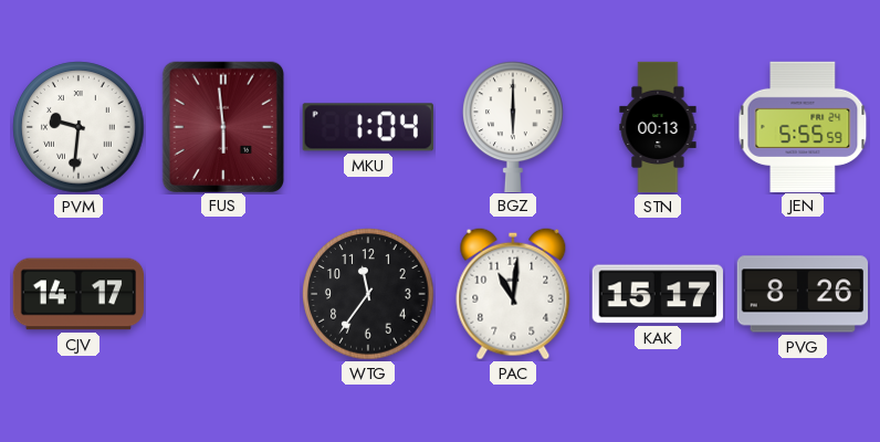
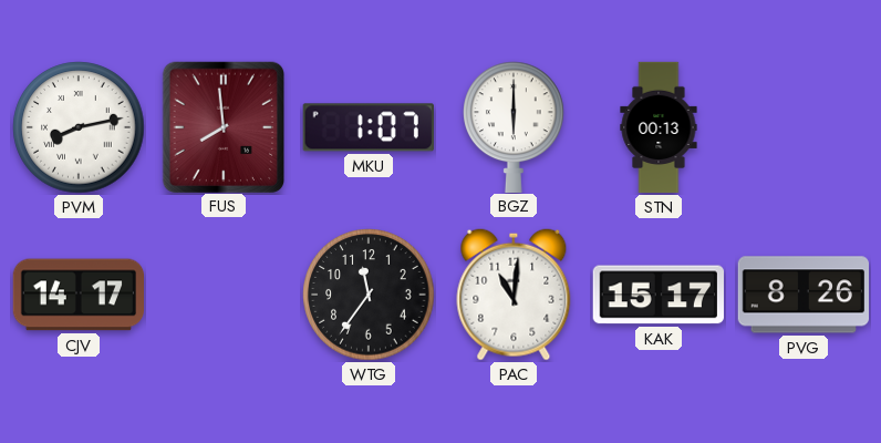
PVM: 9:31 -> 8:13 (79, 127)
FUS: 5:59 -> 7:59 (222, 126)
MKU: 1:04 -> 1:07 (369, 127)
JEN: 5:55 -> none (803, 126)
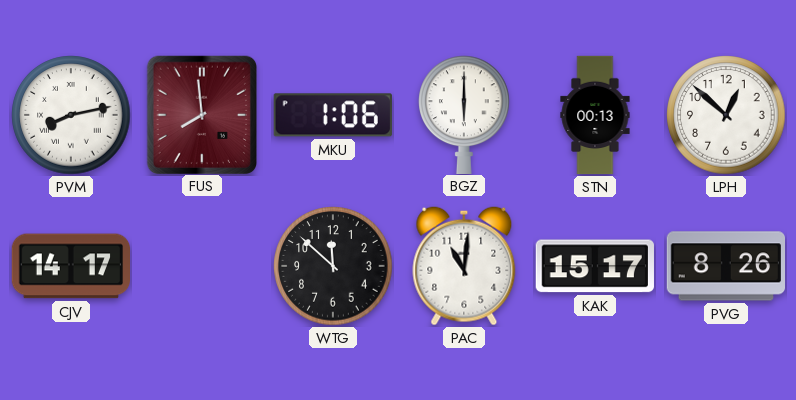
MKU: 1:07 -> 1:06 (333, 115)
LPH: none -> 12:52 (726, 115)
WTG: 11:36 -> 11:52 (333, 266)
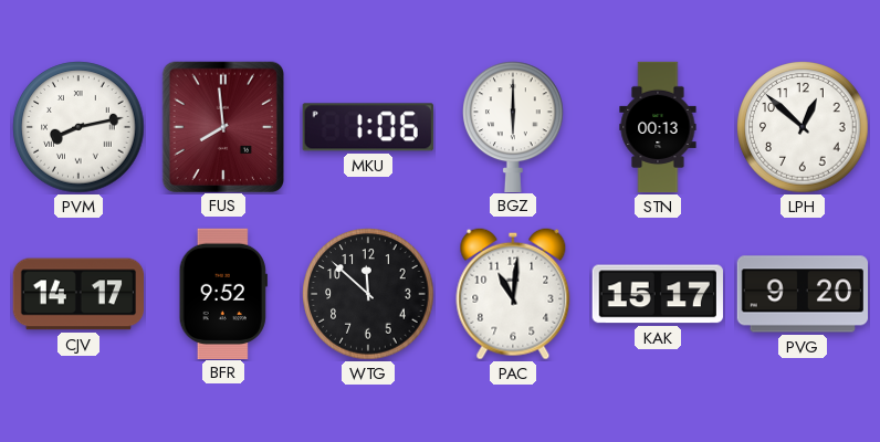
BFR: none -> 9:52 (223, 293)
PVG: 8:26 -> 9:20 (802, 294)
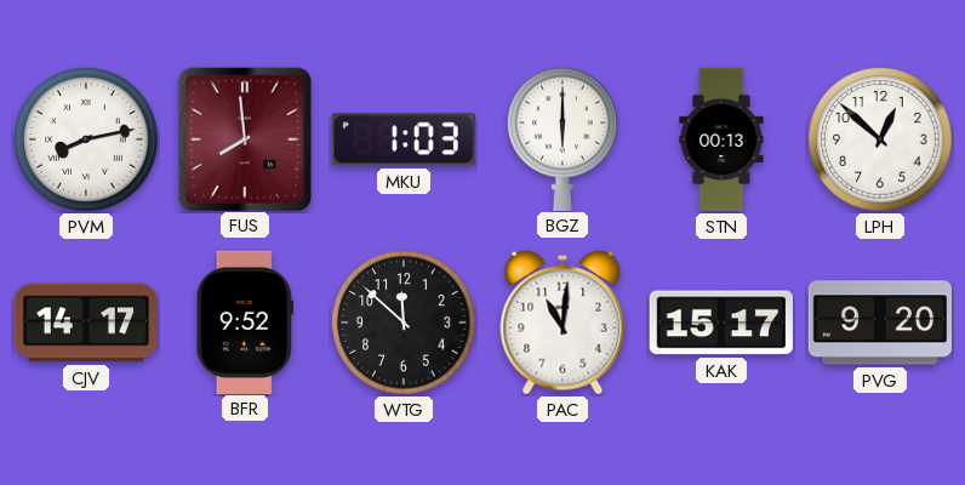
MKU: 1:06 -> 1:03 (404, 139)
